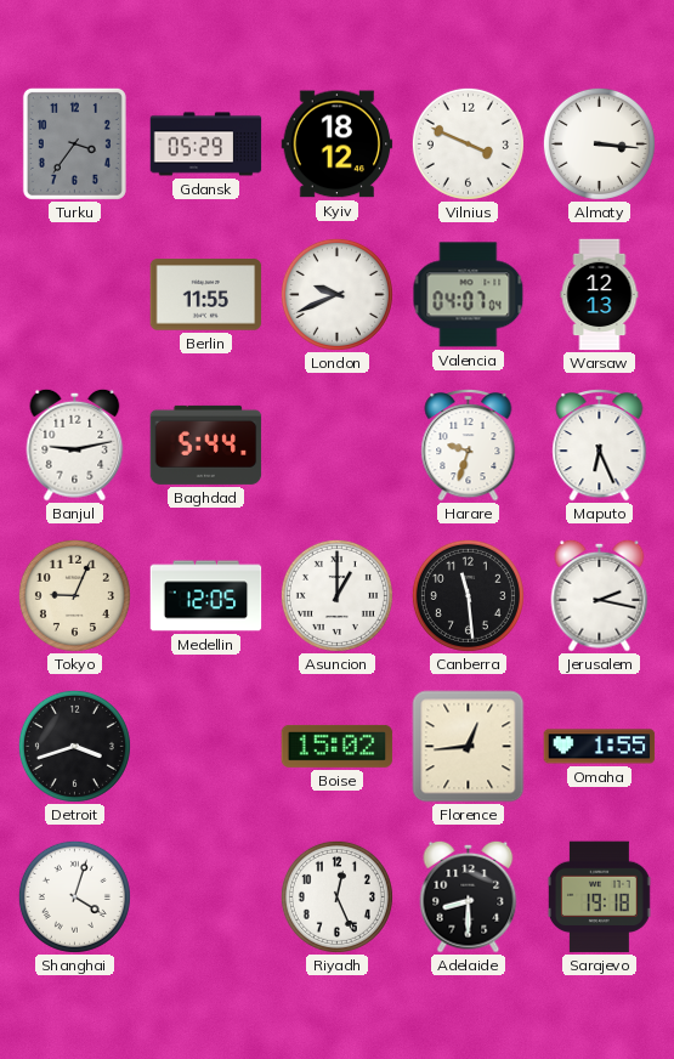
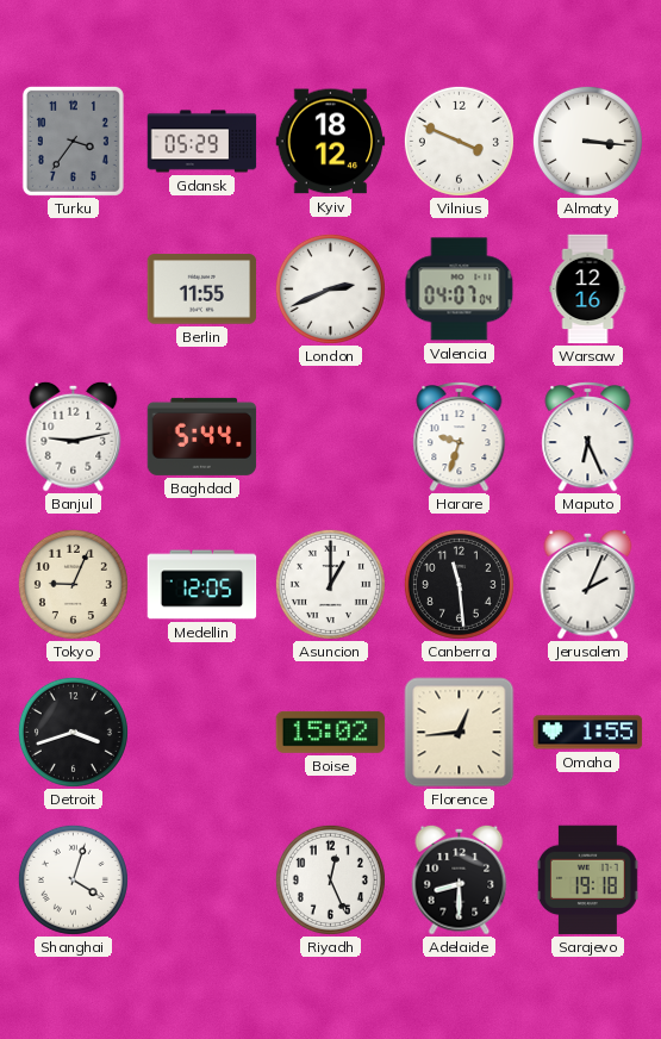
London: 9:41 -> 2:41 (330, 288)
Warsaw: 12:13 -> 12:16 (588, 290)
Jerusalem: 2:17 -> 2:04 (588, 584)
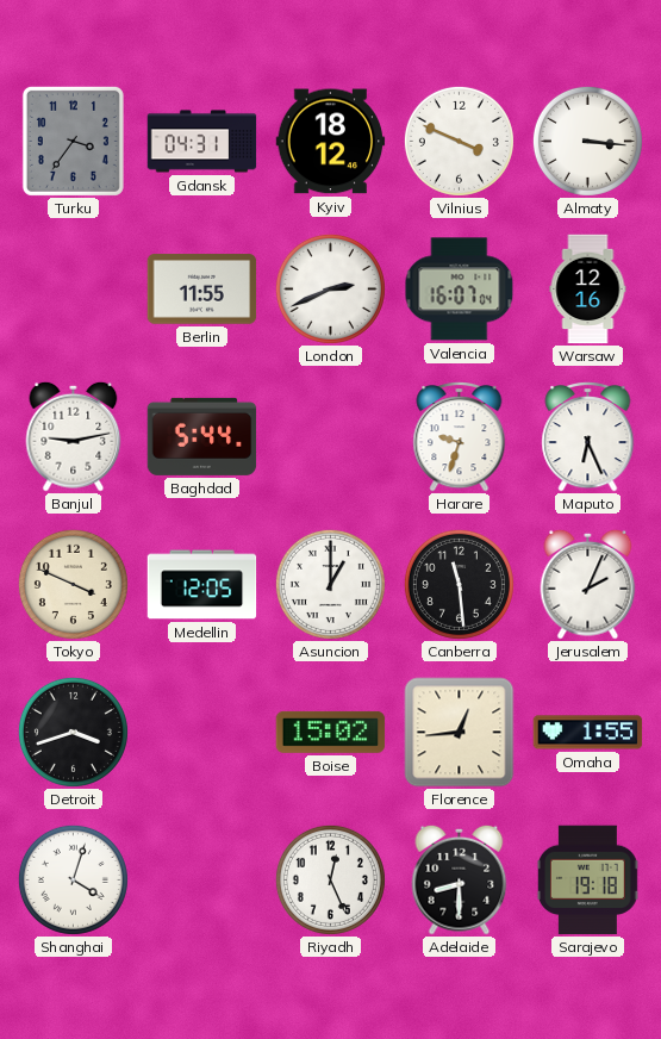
Gdansk: 05:29 -> 04:31 (202, 142)
Valencia: 04:07 -> 16:07 (460, 290)
Tokyo: 9:04 -> 3:49 (73, 584)
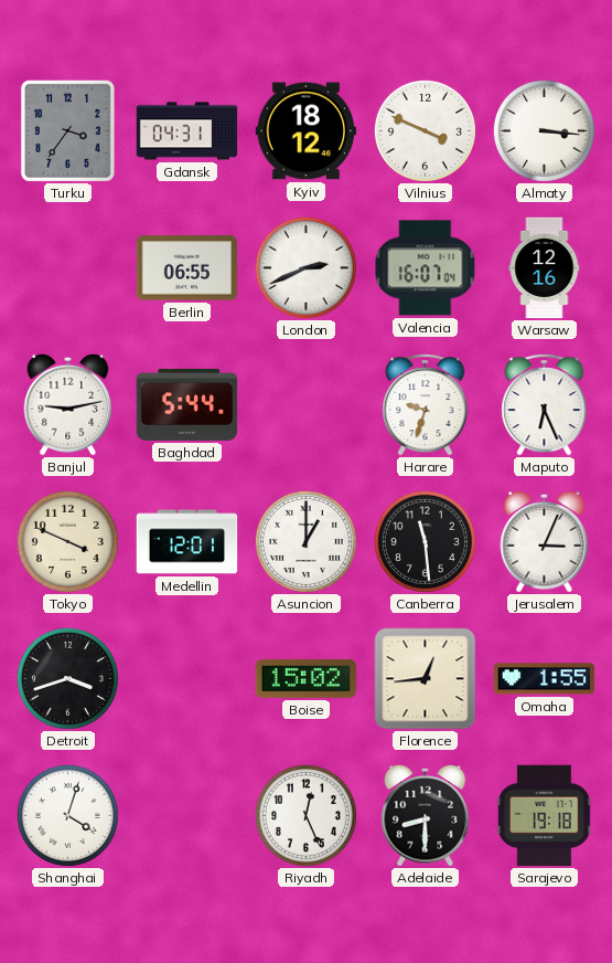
Berlin: 11:55 -> 06:55 (187, 268)
Medellin: 12:05 -> 12:01 (187, 542)
Jerusalem: 2:04 -> 3:04 (545, 541)
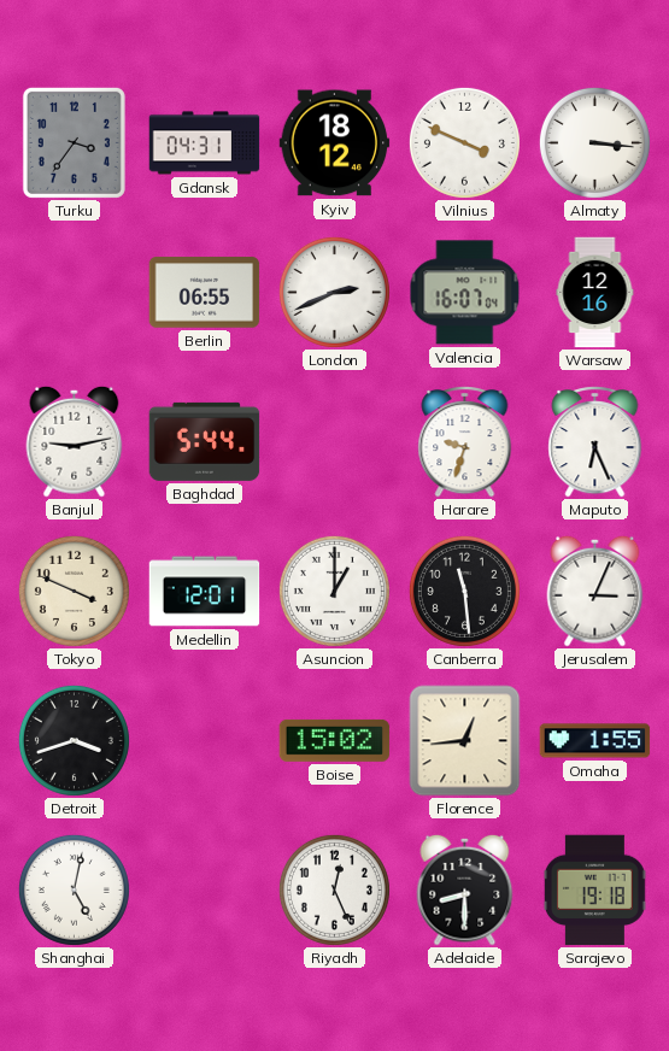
Shanghai: 4:03 -> 5:02 (74, 889)
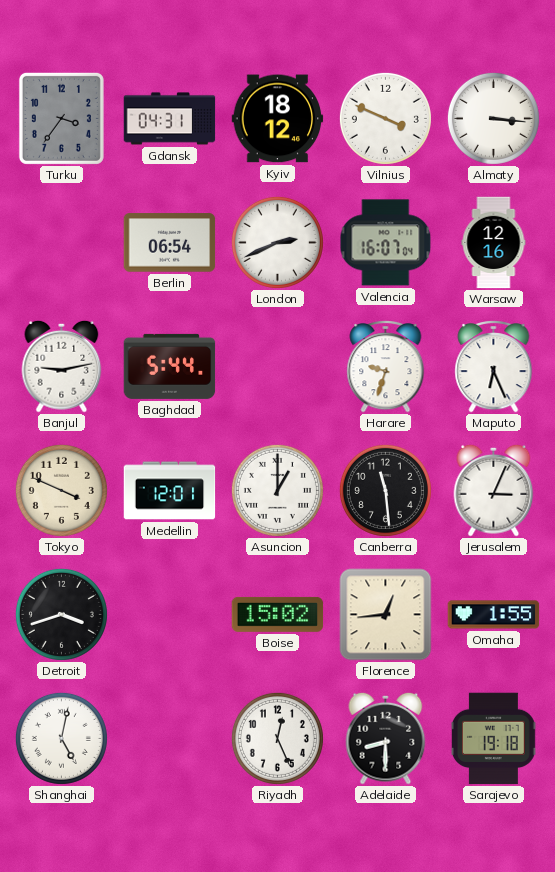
Berlin: 06:55 -> 06:54 (170, 243)
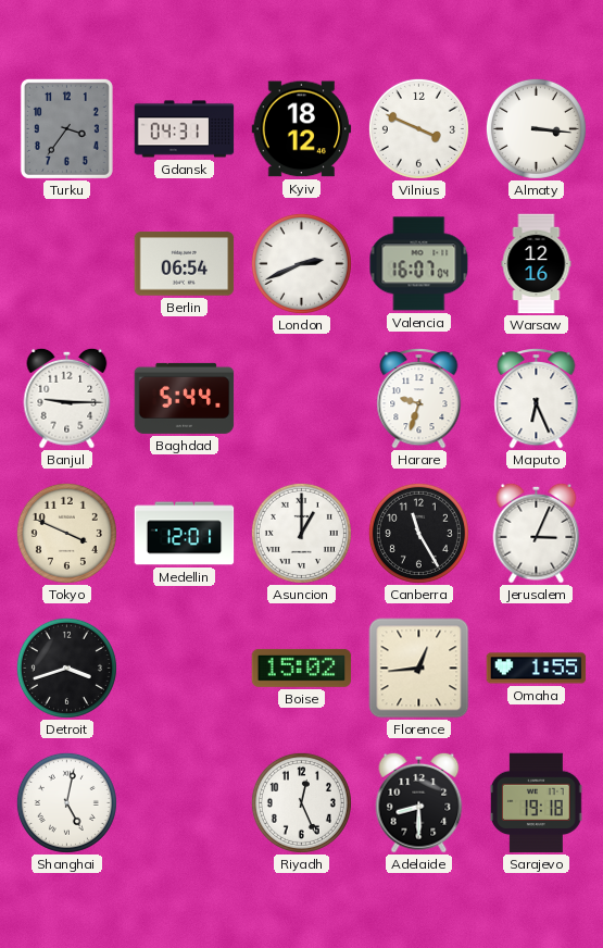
Banjul: 9:13 -> 9:15 (67, 398)
Canberra: 11:29 -> 11:25 (418, 533)
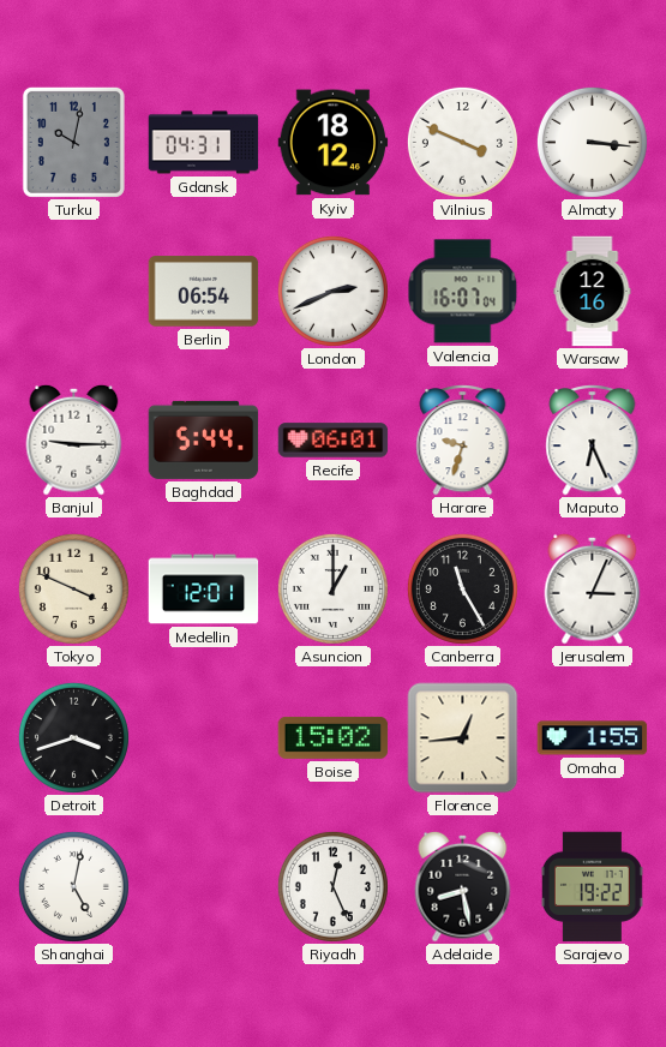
Turku: 3:36 -> 10:02 (73, 142)
Recife: none -> 06:01 (334, 441)
Adelaide: 8:30 -> 8:28 (463, 886)
Sarajevo: 19:18 -> 19:22 (592, 887)
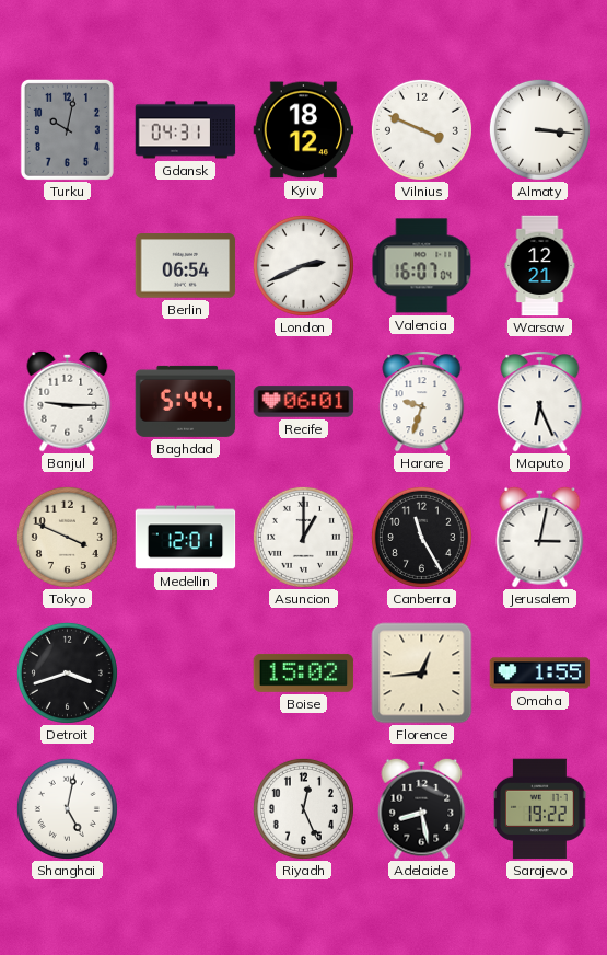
Warsaw: 12:16 -> 12:21 (540, 266)
Jerusalem: 3:04 -> 3:02 (540, 537)
